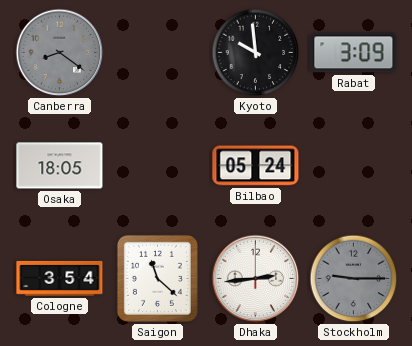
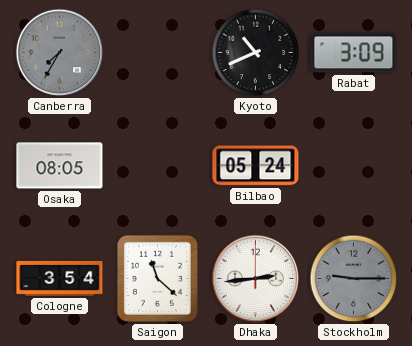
Canberra: 8:21 -> 7:35 (60, 53)
Kyoto: 9:59 -> 10:41 (256, 53)
Osaka: 18:05 -> 08:05 (60, 166)
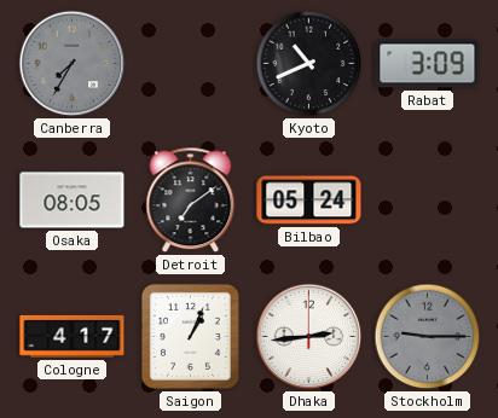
Detroit: none -> 7:09 (191, 201)
Cologne: 3:54 -> 4:17 (73, 336)
Saigon: 11:22 -> 1:04 (190, 336)
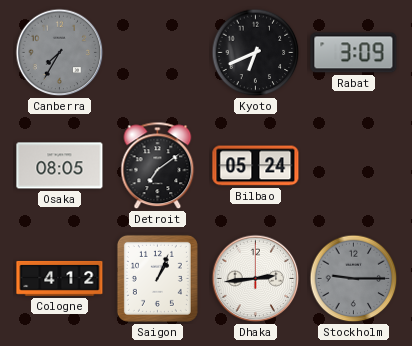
Kyoto: 10:41 -> 6:41 (256, 53)
Cologne: 4:17 -> 4:12 (60, 278)
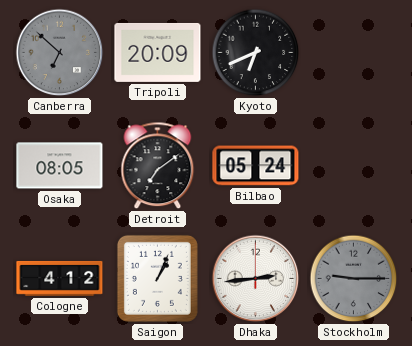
Canberra: 7:35 -> 6:52 (60, 53)
Tripoli: none -> 20:09 (158, 52)
Rabat: 3:09 -> none (354, 53)
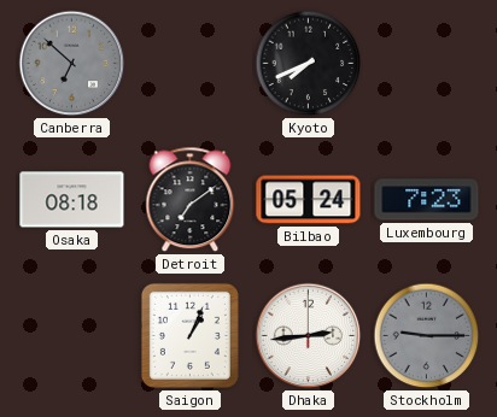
Tripoli: 20:09 -> none (158, 52)
Kyoto: 6:41 -> 7:41 (309, 64)
Osaka: 08:05 -> 08:18 (72, 200)
Luxembourg: none -> 7:23 (427, 200)
Cologne: 4:12 -> none (60, 278)
